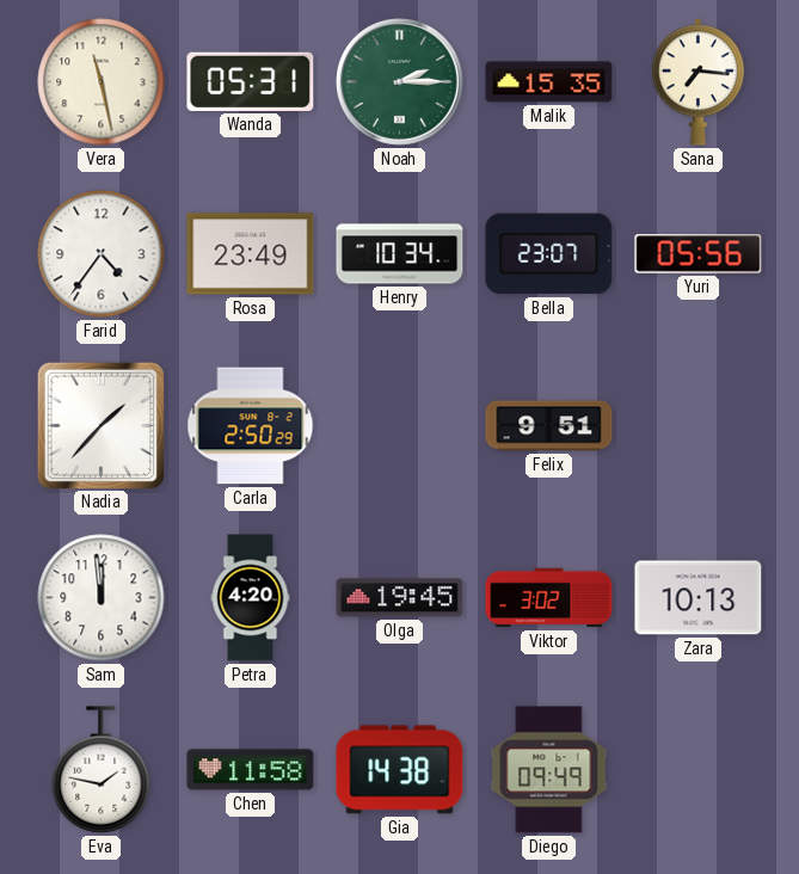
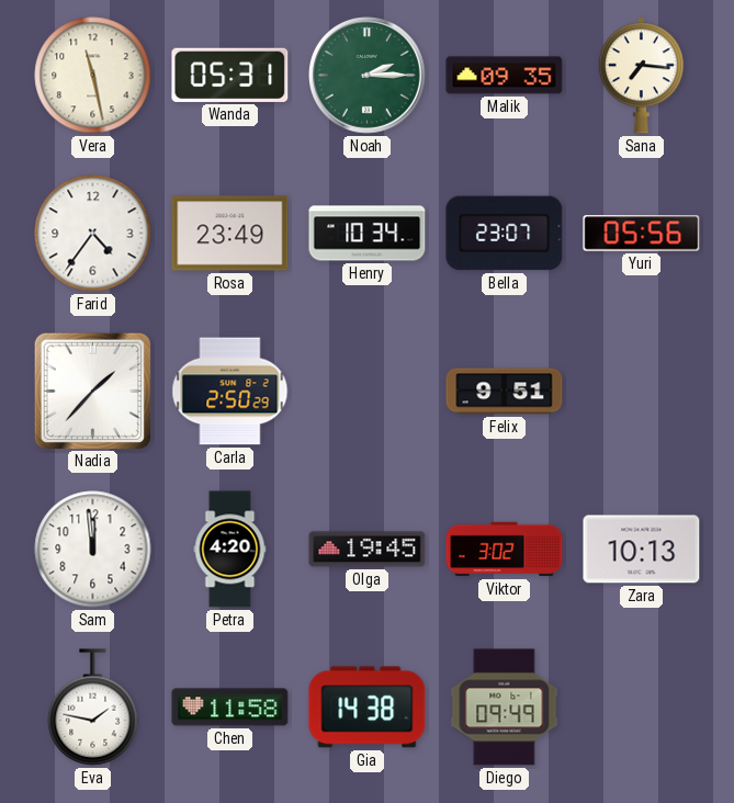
Malik: 15:35 -> 09:35 (505, 76)
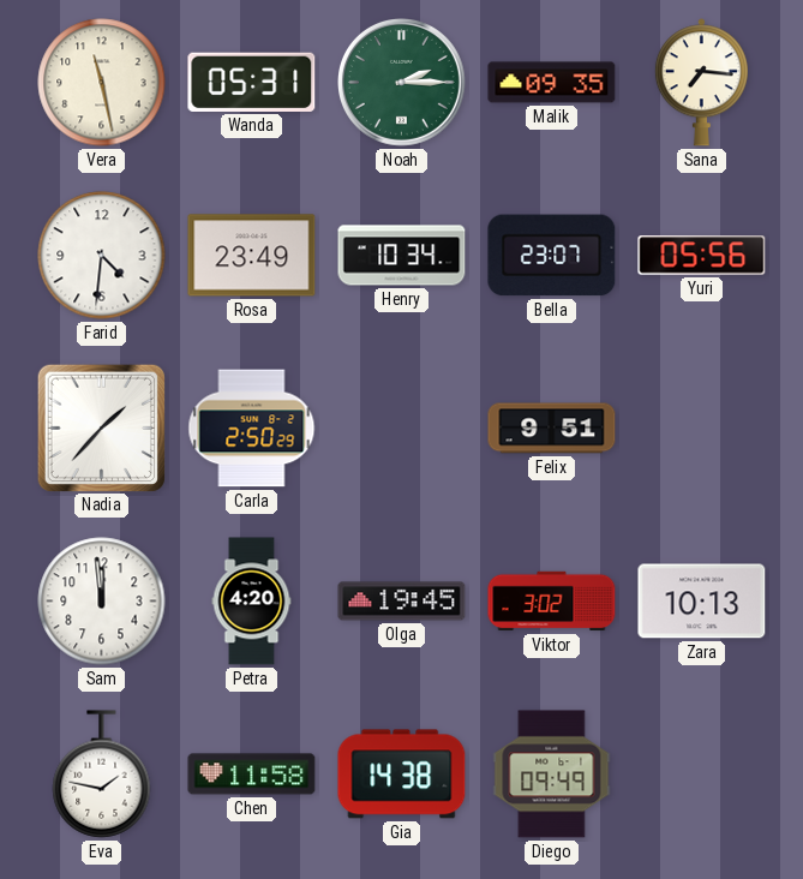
Farid: 4:36 -> 4:31 (102, 256)
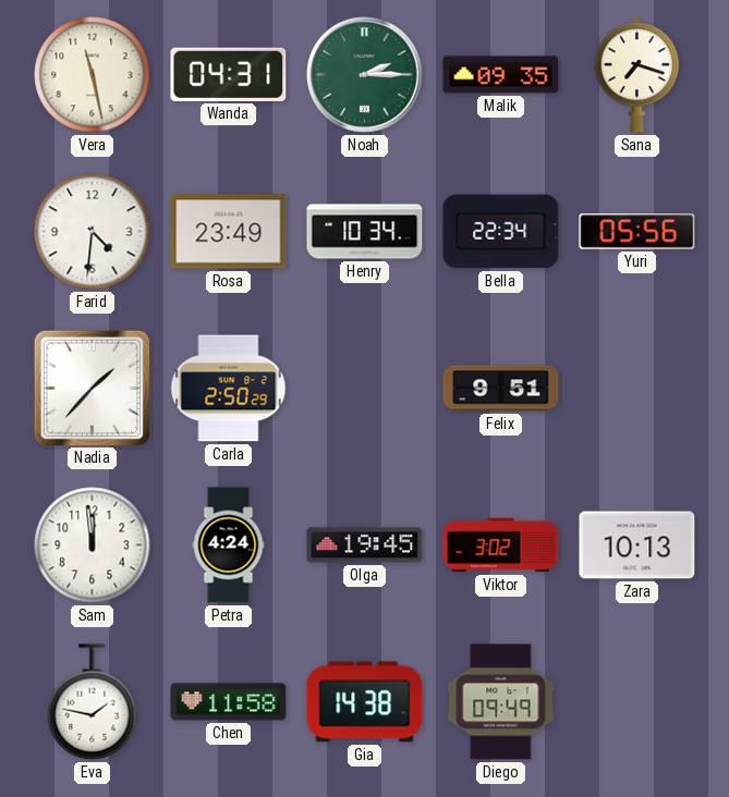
Wanda: 05:31 -> 04:31 (229, 74)
Sana: 7:16 -> 7:18 (636, 75)
Bella: 23:07 -> 22:34 (501, 232)
Petra: 4:20 -> 4:24 (229, 545)
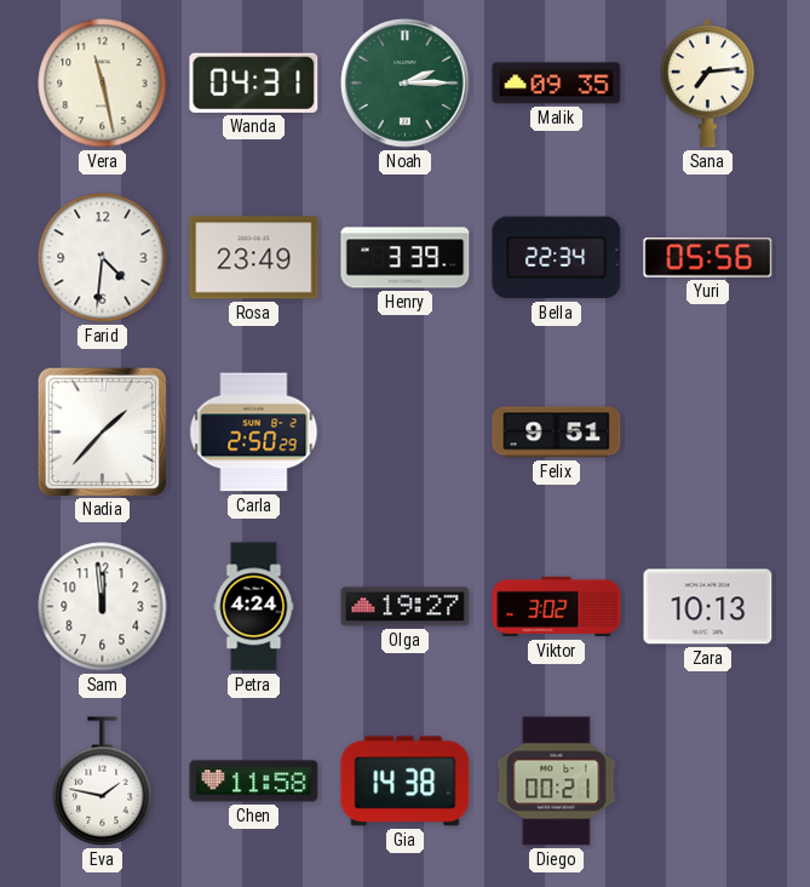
Sana: 7:18 -> 7:14 (707, 84)
Henry: 10:34 -> 3:39 (406, 258)
Olga: 19:45 -> 19:27 (406, 607)
Diego: 09:49 -> 00:21 (557, 782)
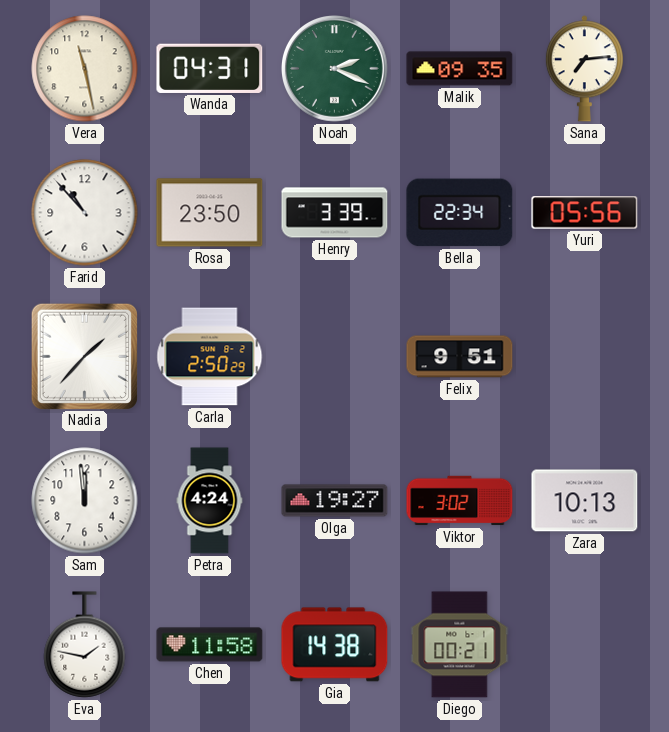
Noah: 2:15 -> 2:19 (335, 69)
Farid: 4:31 -> 10:53 (85, 213)
Rosa: 23:49 -> 23:50 (210, 213)
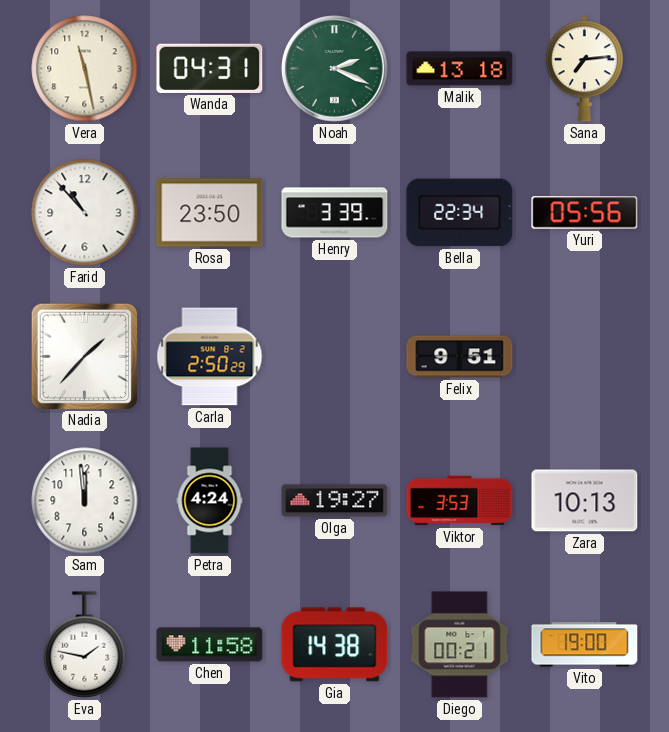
Malik: 09:35 -> 13:18 (460, 69)
Viktor: 3:02 -> 3:53 (460, 501)
Vito: none -> 19:00 (585, 645)
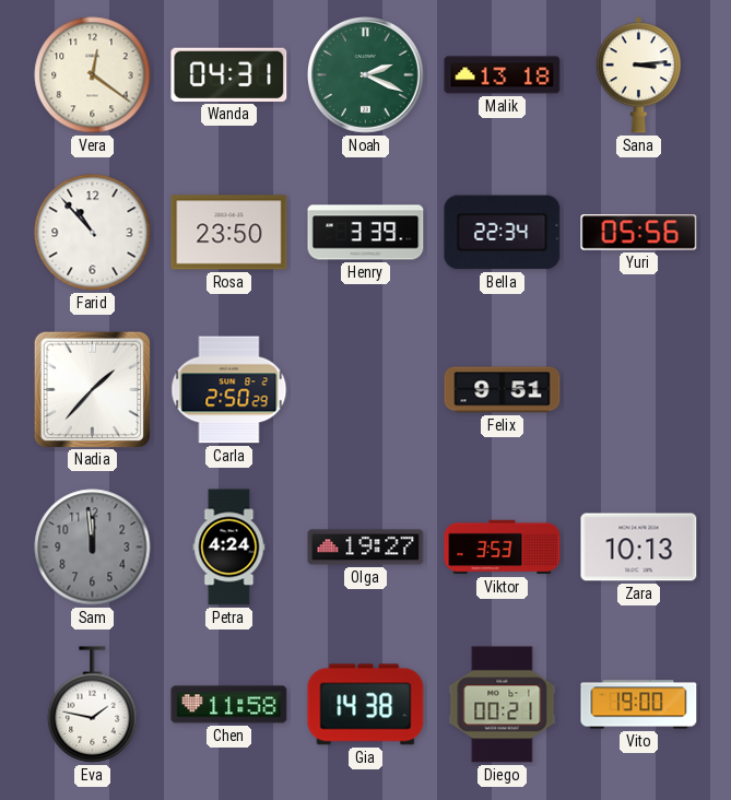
Vera: 11:28 -> 12:21 (93, 75)
Sana: 7:14 -> 3:14 (638, 75)
Sam dial: white -> grey (93, 548)
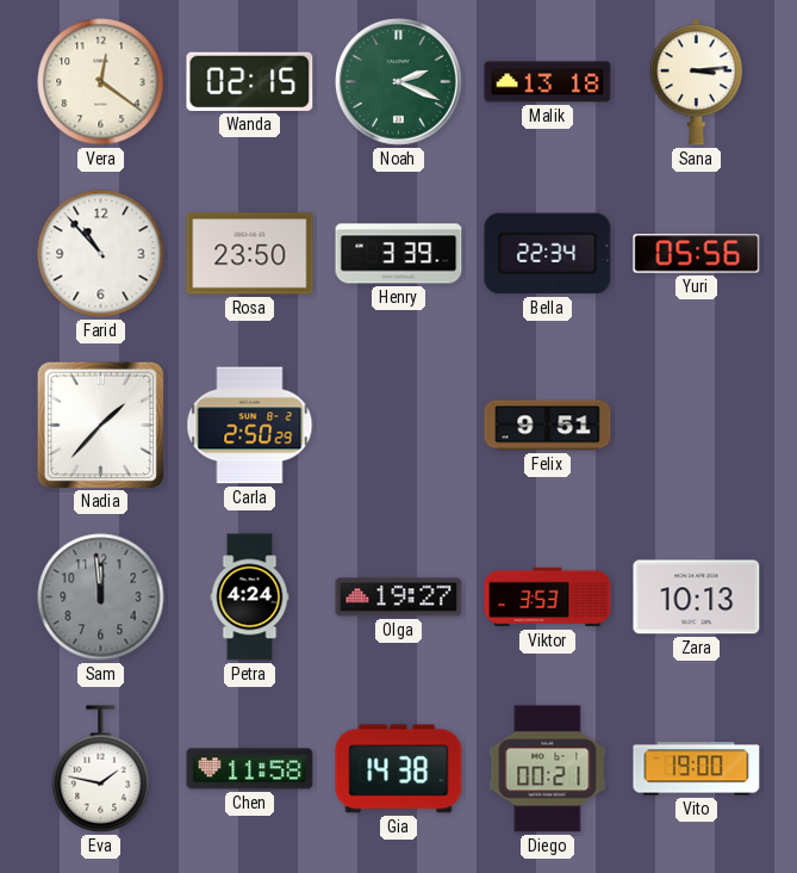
Wanda: 04:31 -> 02:15 (250, 81)
